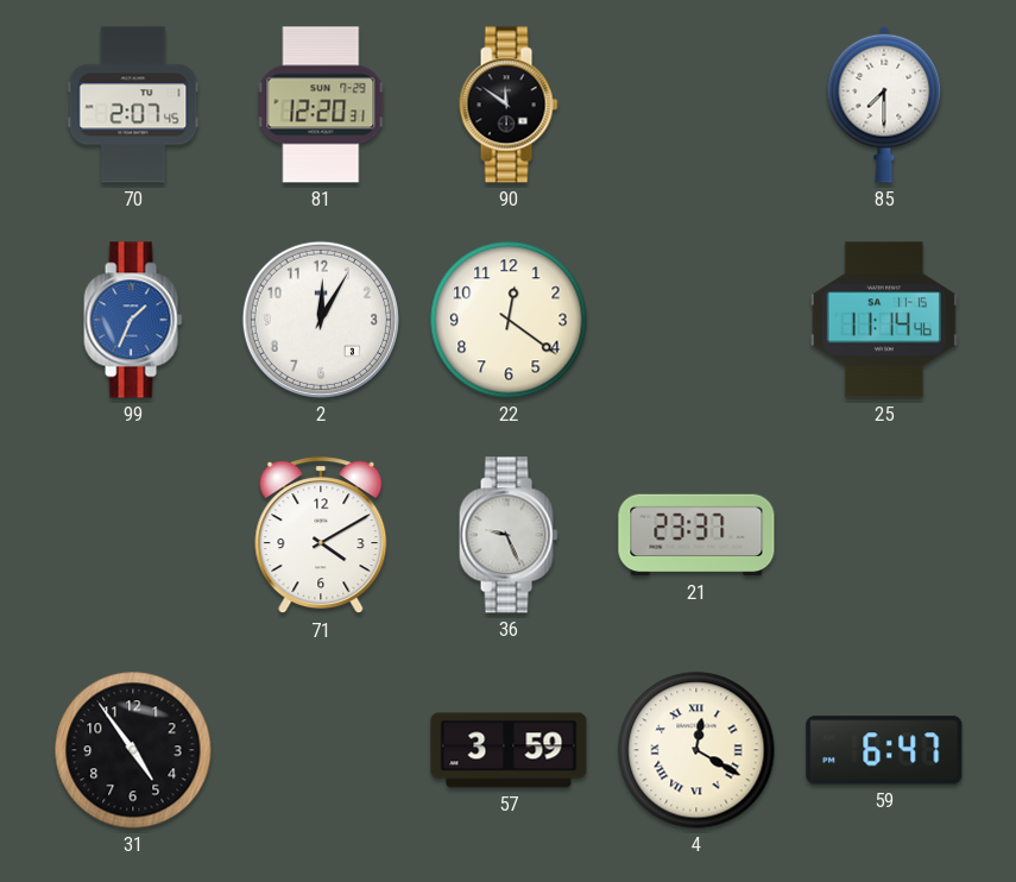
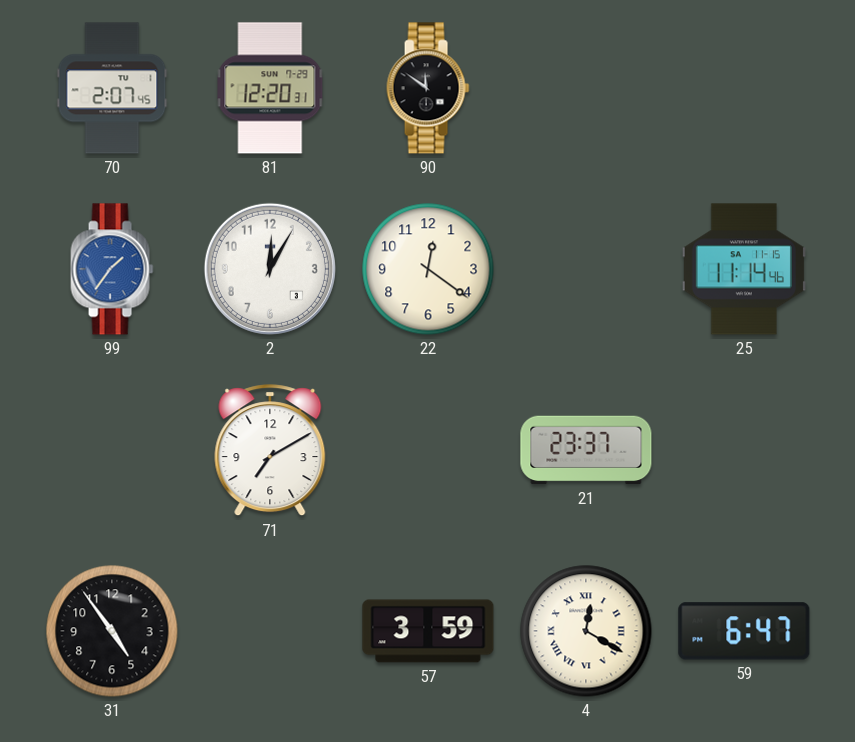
85: 7:30 -> none (884, 105)
99: 1:34 -> 1:36 (112, 269)
71: 4:10 -> 7:10 (270, 451)
36: 9:26 -> none (509, 535)
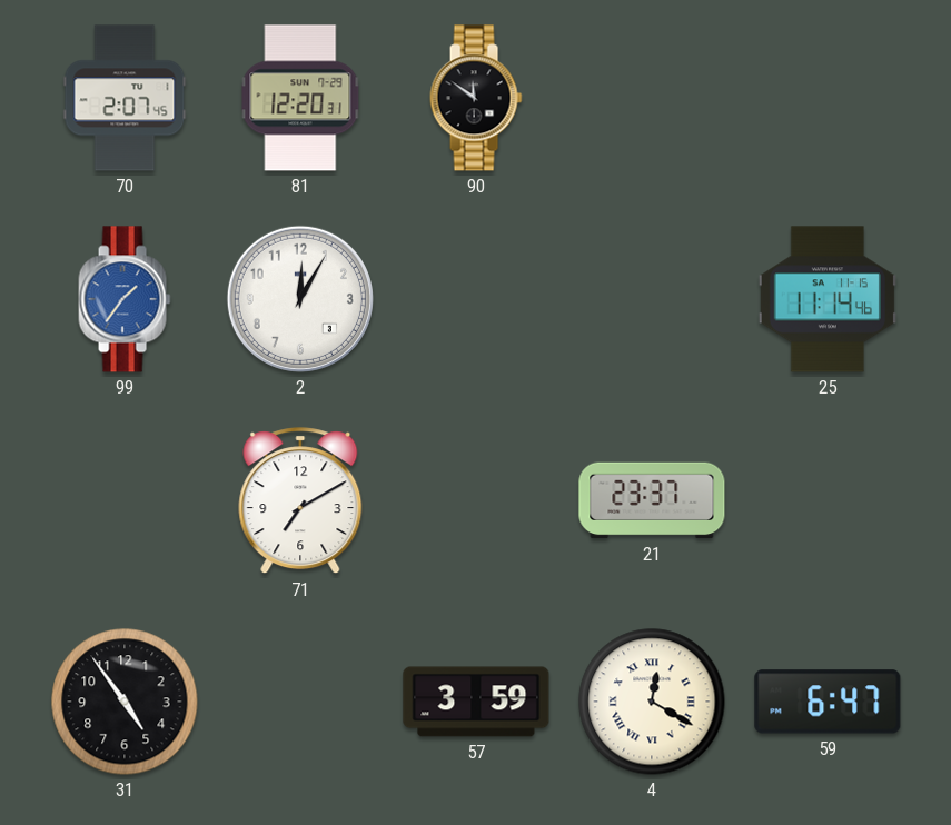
22: 12:21 -> none (428, 269)
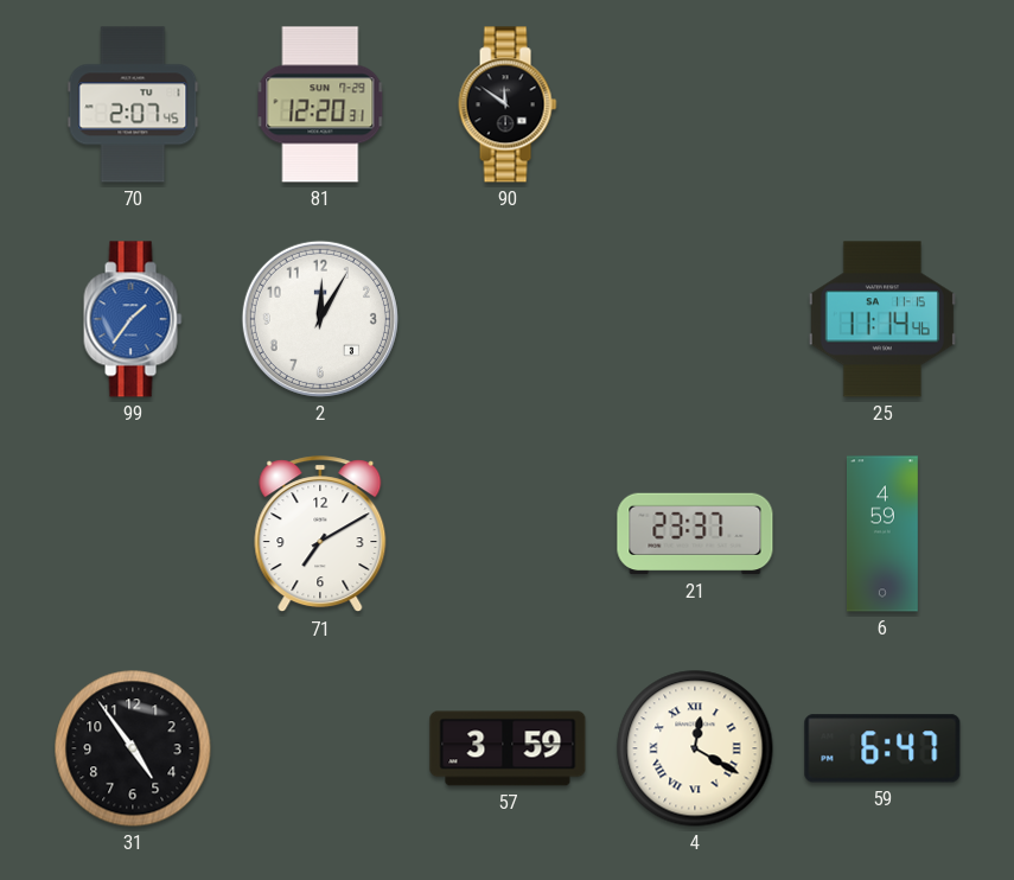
6: none -> 4:59 (882, 534)
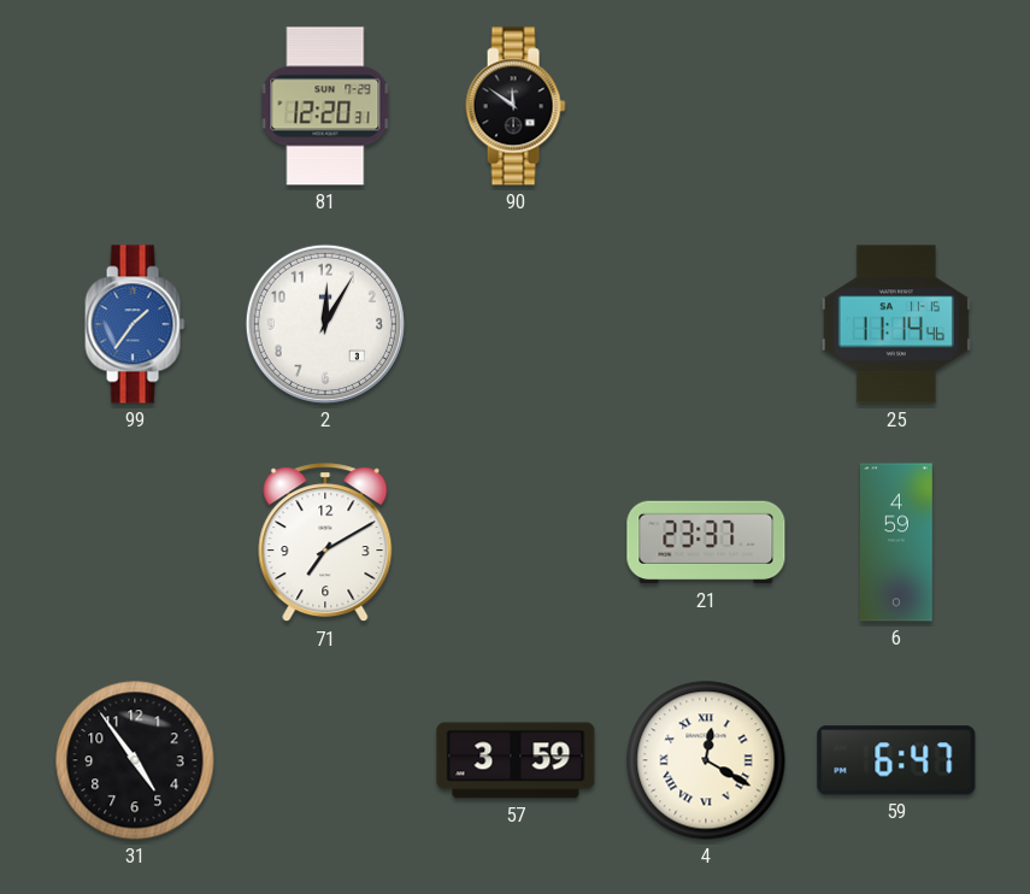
70: 2:07 -> none (133, 104)
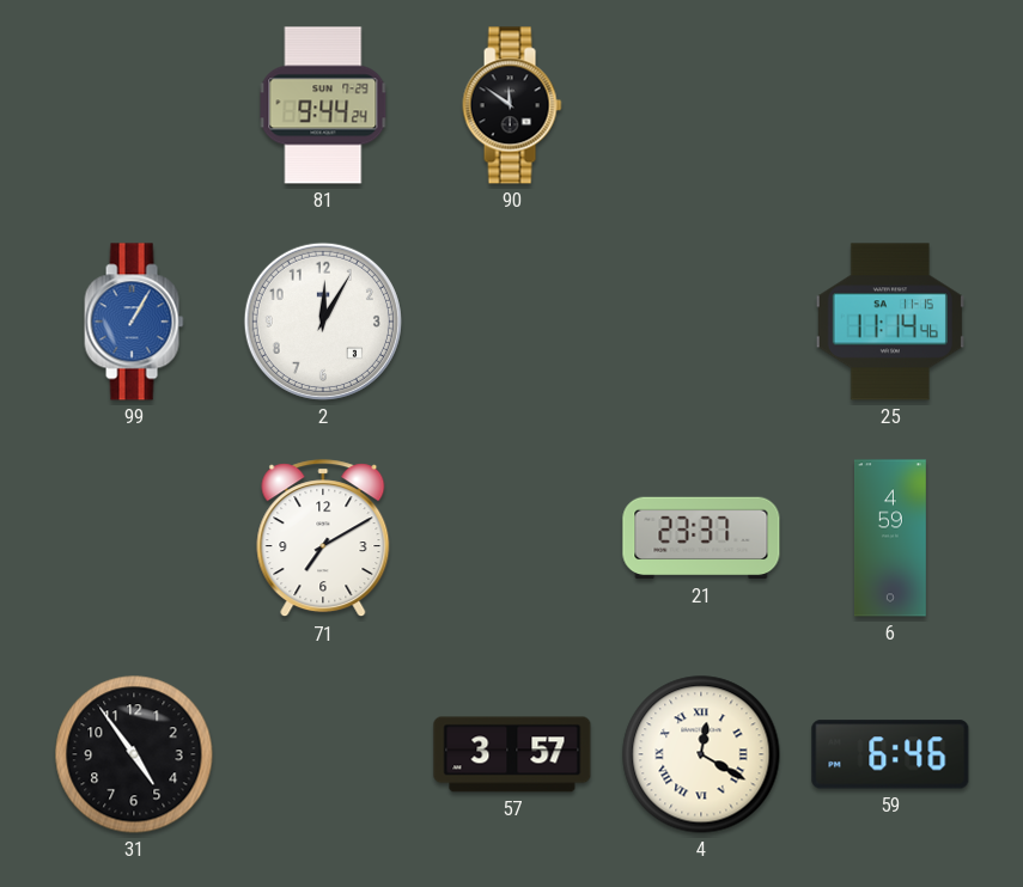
81: 12:20 -> 9:44 (323, 105)
99: 1:36 -> 1:05 (134, 322)
57: 3:59 -> 3:57 (512, 754)
59: 6:47 -> 6:46 (890, 754)
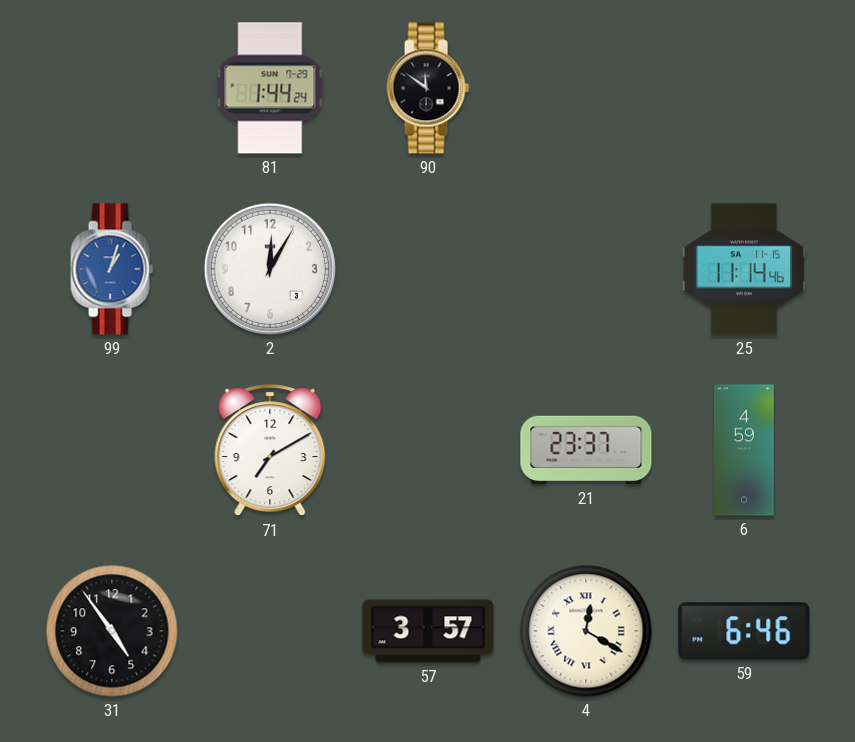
81: 9:44 -> 1:44 (270, 88)
99: 1:05 -> 1:03 (112, 269)
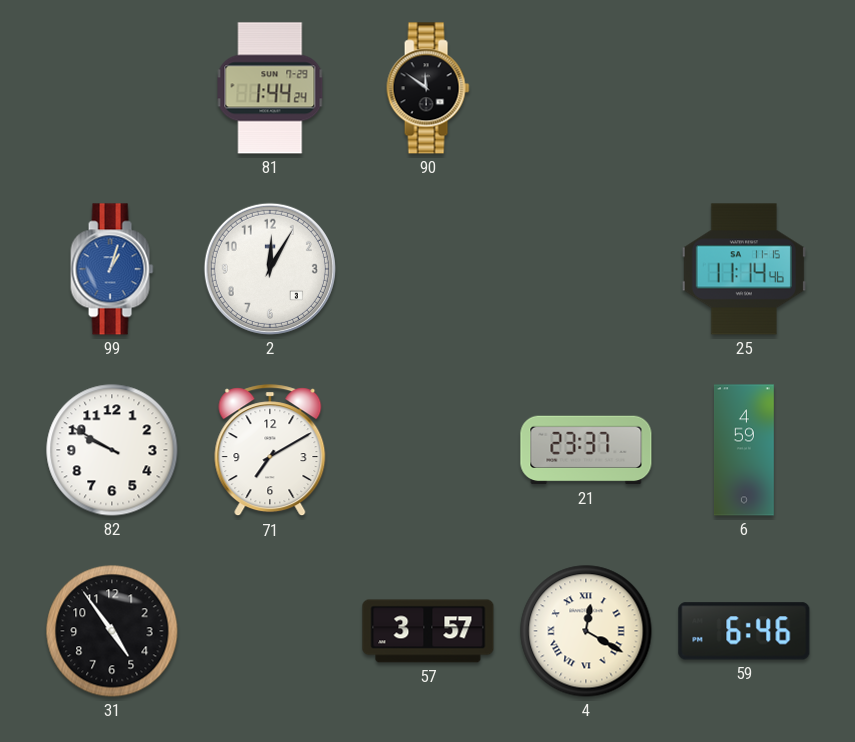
82: none -> 9:50 (112, 450)
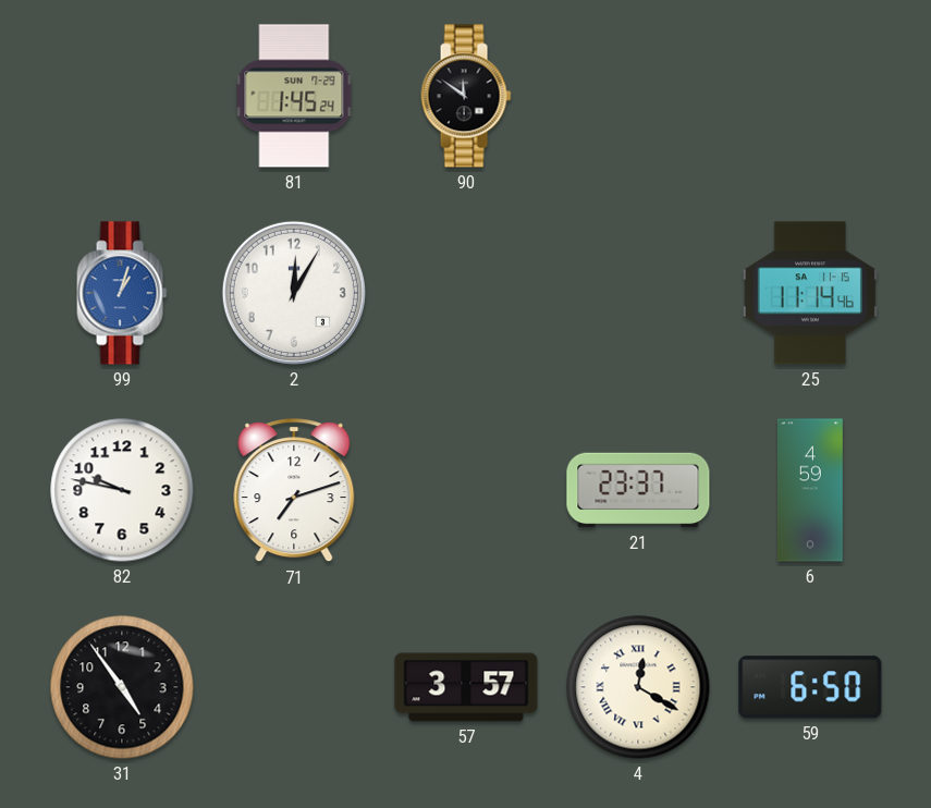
81: 1:44 -> 1:45 (294, 96)
82: 9:50 -> 9:47 (122, 490)
71: 7:10 -> 7:12 (294, 491)
59: 6:46 -> 6:50 (810, 687)
